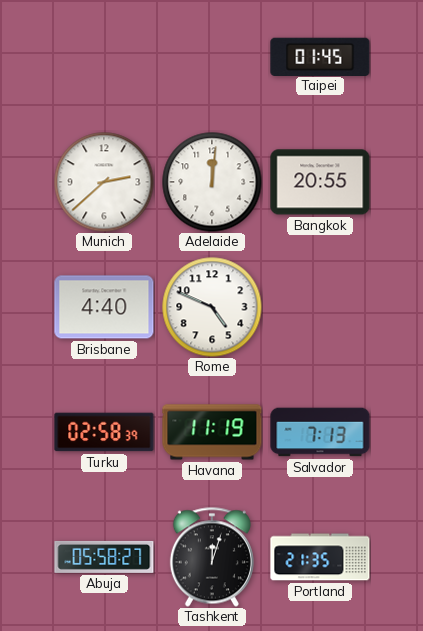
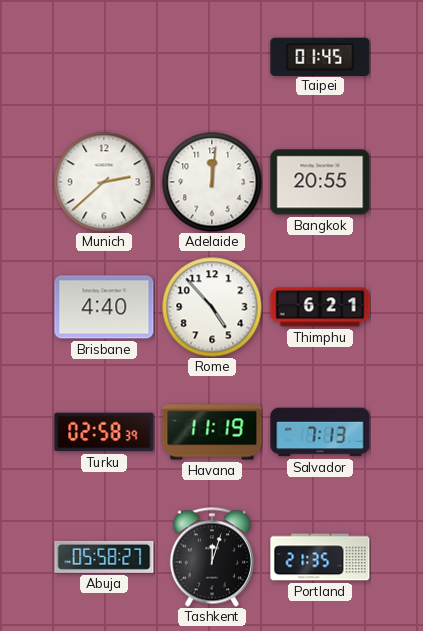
Rome: 4:49 -> 4:53 (212, 307)
Thimphu: none -> 6:21 (320, 307)
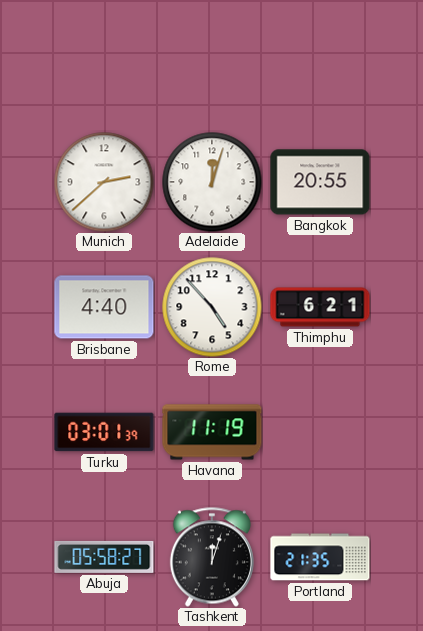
Taipei: 01:45 -> none (320, 56)
Adelaide: 12:01 -> 12:03 (212, 182)
Turku: 02:58 -> 03:01 (104, 432)
Salvador: 7:13 -> none (320, 432)
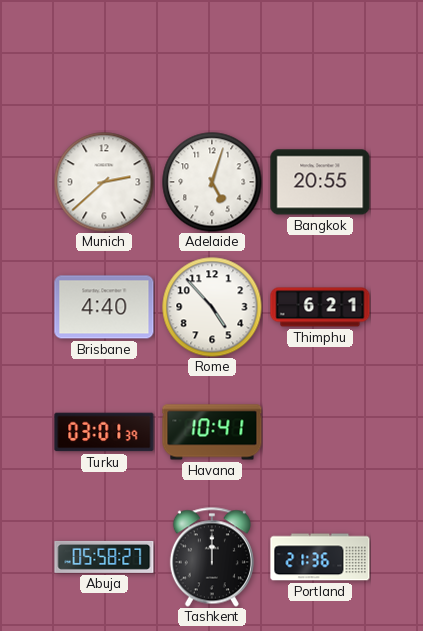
Adelaide: 12:03 -> 5:03 (212, 182)
Havana: 11:19 -> 10:41 (212, 432)
Tashkent: 12:03 -> 12:00 (212, 557)
Portland: 21:35 -> 21:36 (320, 557)
